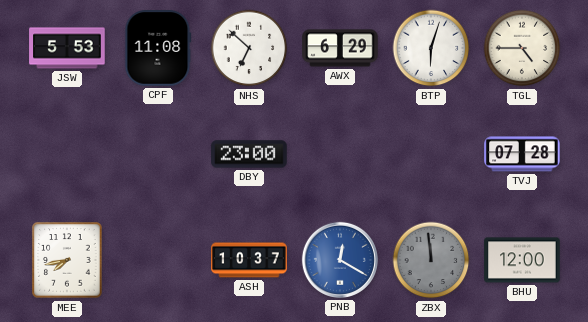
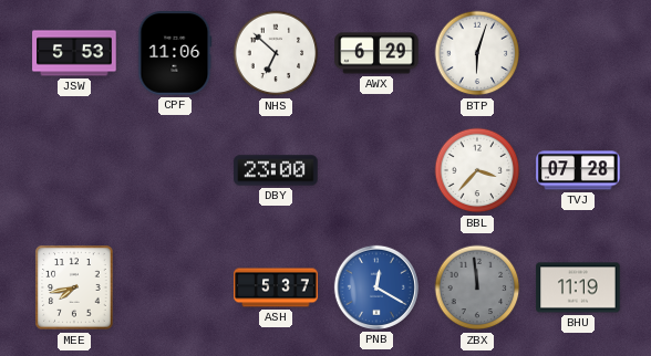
CPF: 11:08 -> 11:06 (175, 53)
TGL: 4:45 -> none (522, 48)
BBL: none -> 3:37 (477, 170)
ASH: 10:37 -> 5:37 (276, 287)
BHU: 12:00 -> 11:19 (578, 287)
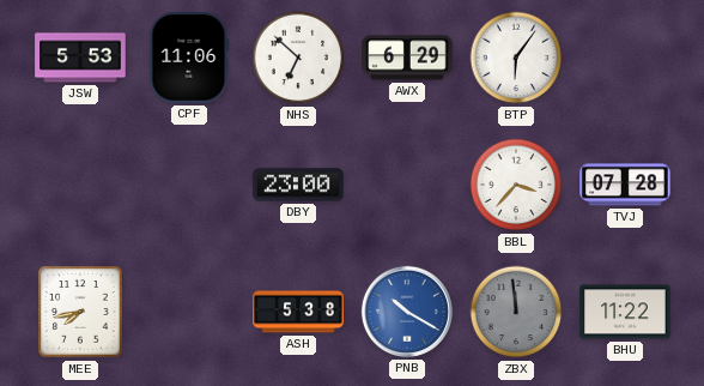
BTP: 6:03 -> 6:06 (516, 58)
ASH: 5:37 -> 5:38 (298, 312)
PNB: 12:20 -> 10:20 (407, 312)
BHU: 11:19 -> 11:22 (625, 312)
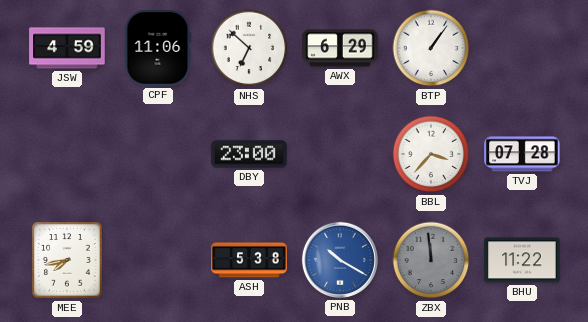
JSW: 5:53 -> 4:59 (67, 48)
BTP: 6:06 -> 1:06 (431, 48)
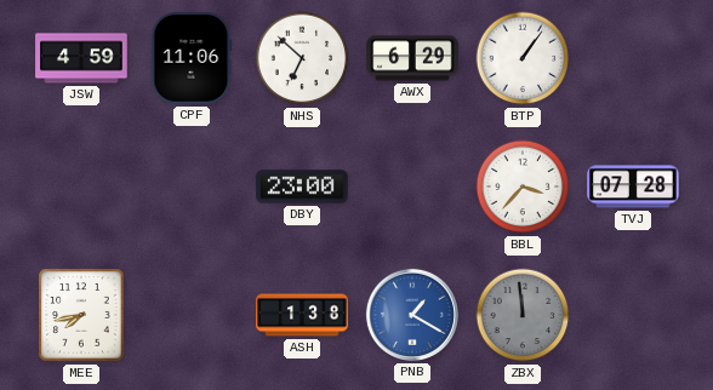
ASH: 5:38 -> 1:38 (302, 315)
PNB: 10:20 -> 1:20 (412, 315)
BHU: 11:22 -> none (522, 260)
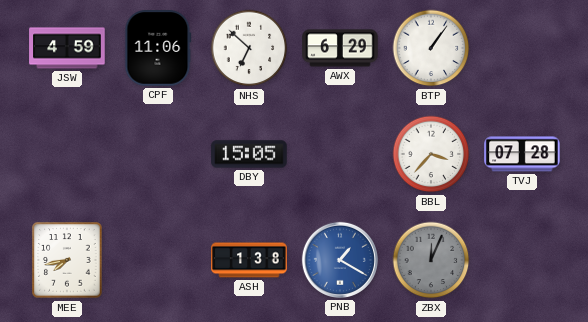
DBY: 23:00 -> 15:05 (249, 154)
ZBX: 11:59 -> 12:04 (431, 260)
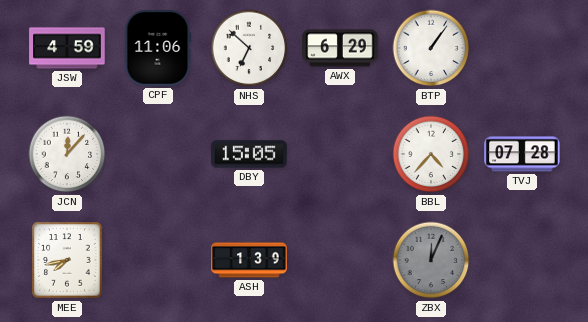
JCN: none -> 12:07 (67, 154)
BBL: 3:37 -> 4:37 (431, 154)
ASH: 1:38 -> 1:39 (249, 260)
PNB: 1:20 -> none (340, 260)
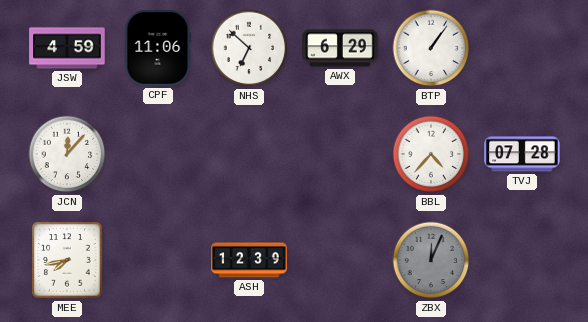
DBY: 15:05 -> none (249, 154)
ASH: 1:39 -> 12:39 (249, 260)
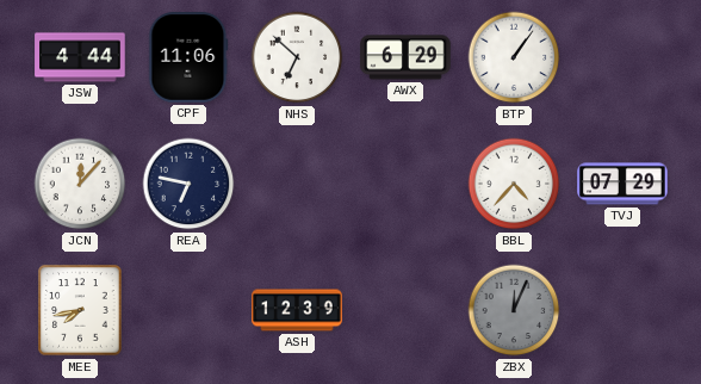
JSW: 4:59 -> 4:44 (80, 57)
REA: none -> 6:47 (188, 184)
TVJ: 07:28 -> 07:29 (622, 184)
